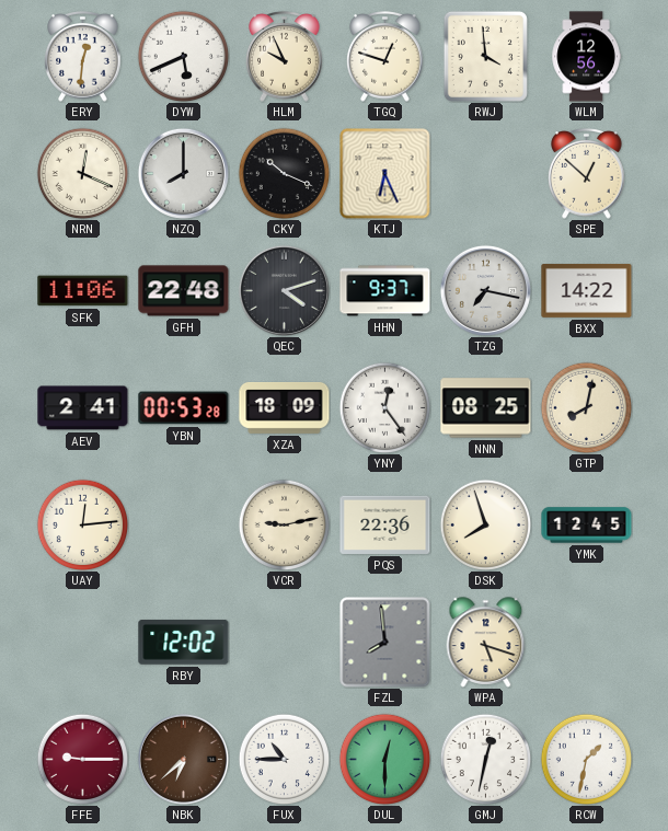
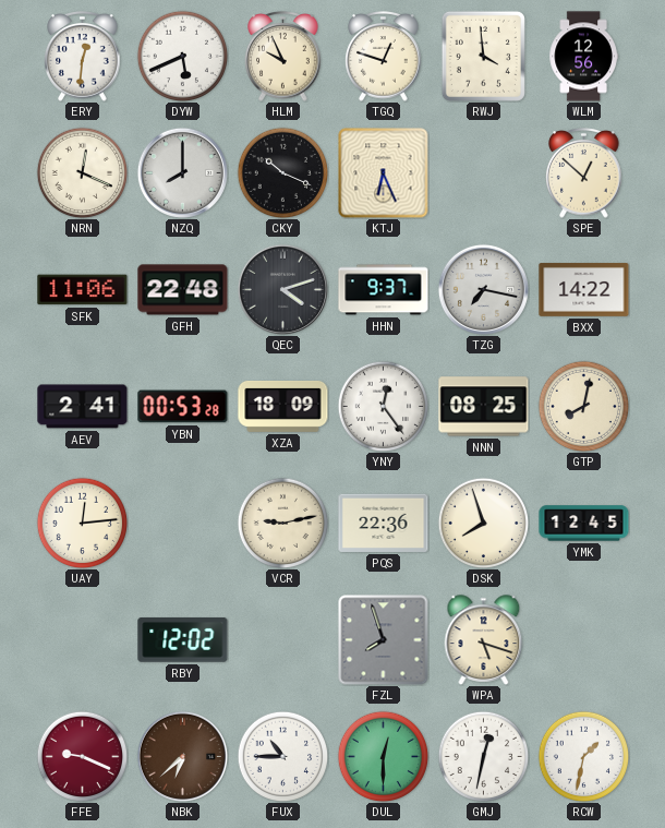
FZL: 7:59 -> 7:57 (384, 640)
FFE: 9:15 -> 9:19 (82, 756)
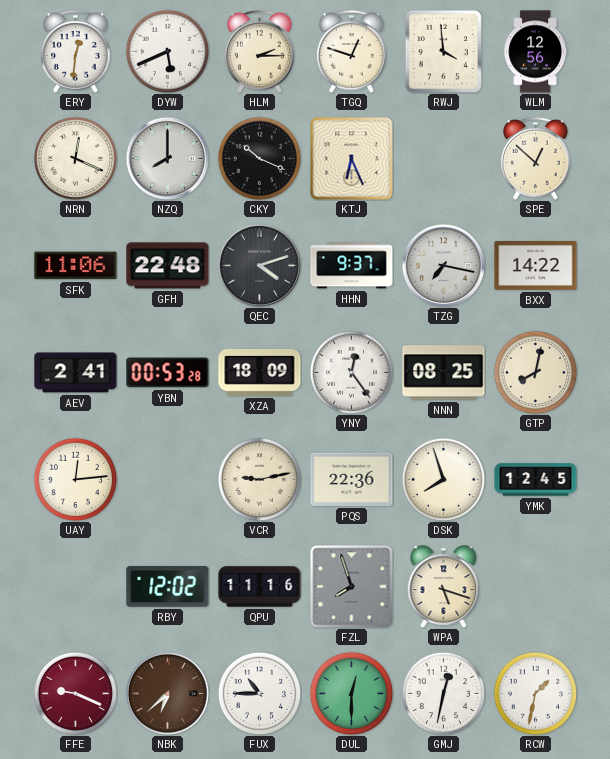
HLM: 9:56 -> 2:15 (260, 52)
QPU: none -> 11:16 (260, 587)
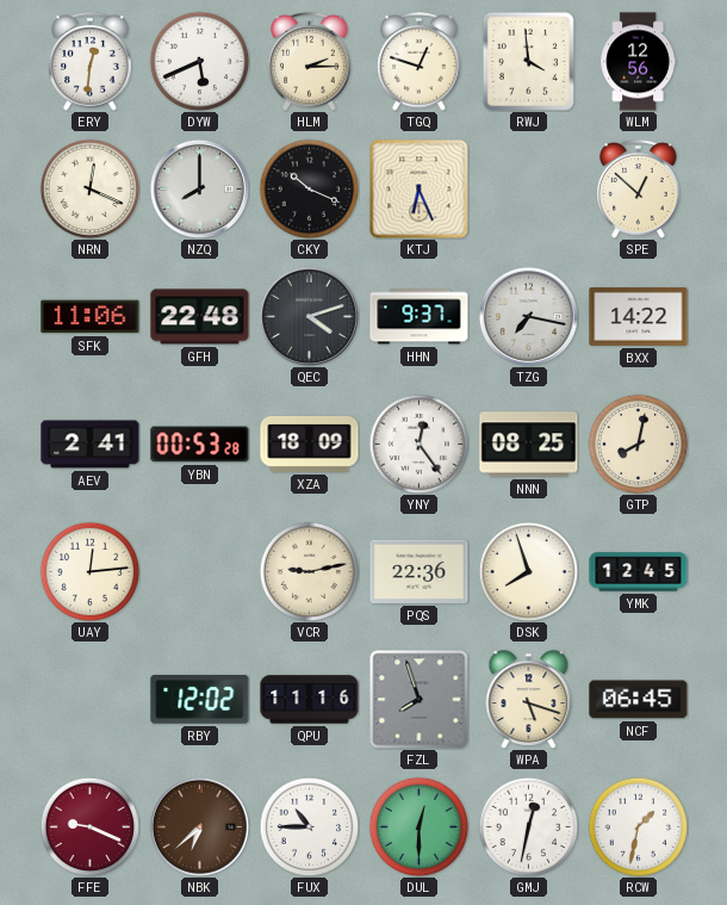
NCF: none -> 06:45 (639, 700)
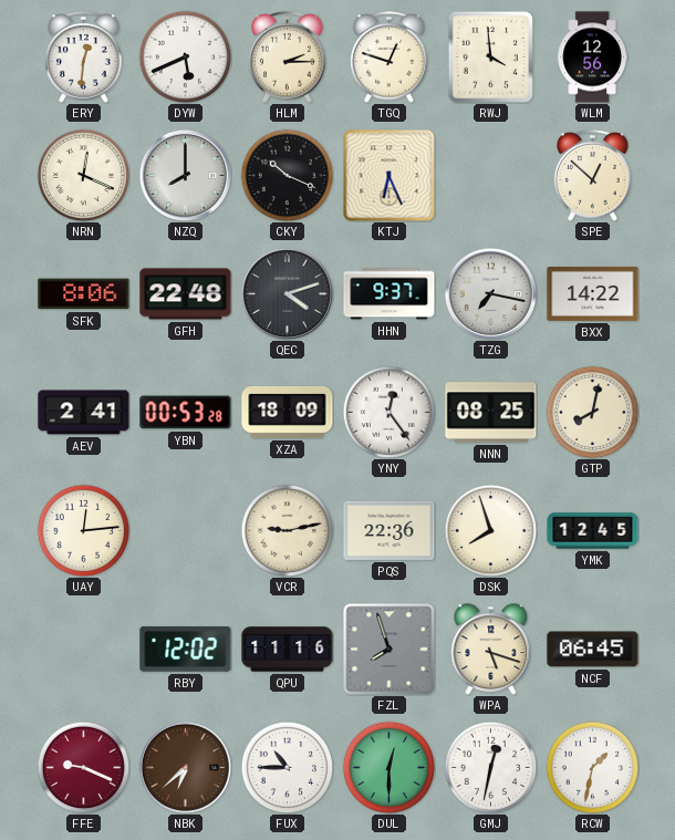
SFK: 11:06 -> 8:06 (84, 294)
